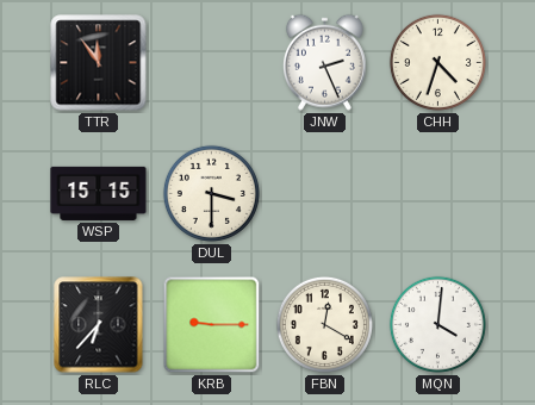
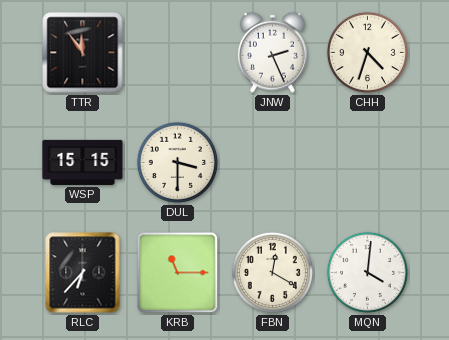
KRB: 9:15 -> 11:15 (178, 273)
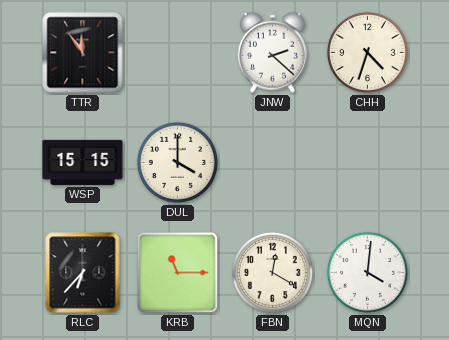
JNW: 2:26 -> 2:22 (272, 52)
DUL: 3:30 -> 4:00 (177, 162)
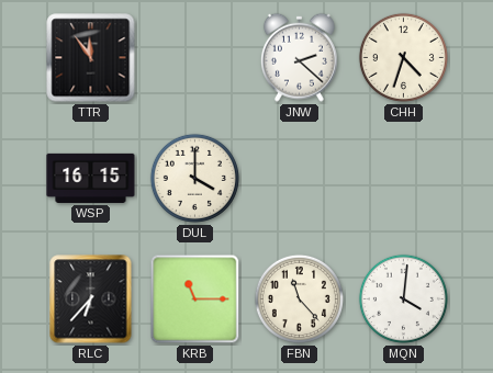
WSP: 15:15 -> 16:15 (91, 178)
FBN: 12:20 -> 11:23 (299, 298)
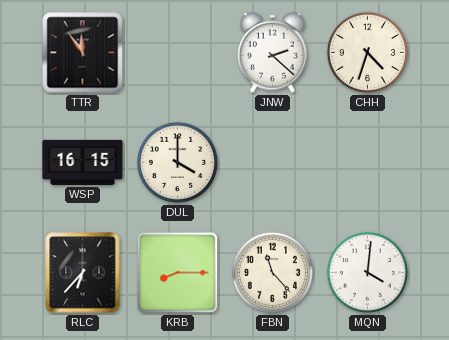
KRB: 11:15 -> 8:15 (178, 273)
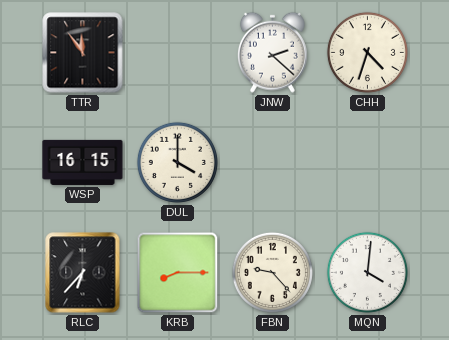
FBN: 11:23 -> 9:23 (272, 272)
